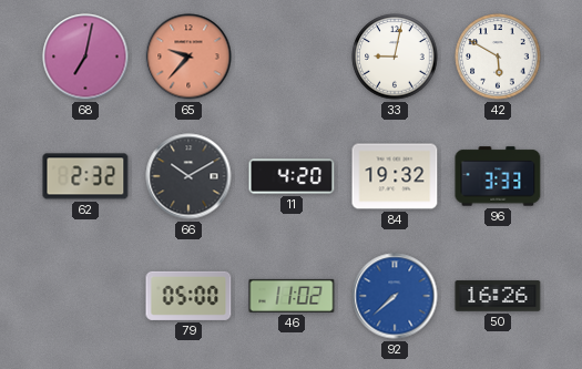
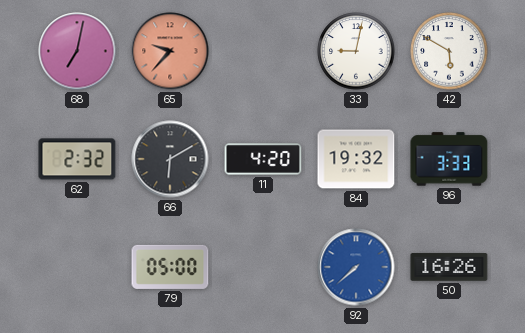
66: 10:10 -> 6:10 (170, 159)
46: 11:02 -> none (292, 296)
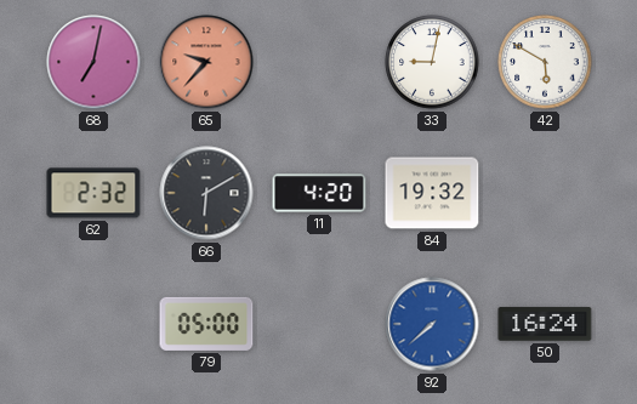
96: 3:33 -> none (449, 159)
50: 16:26 -> 16:24 (545, 324)
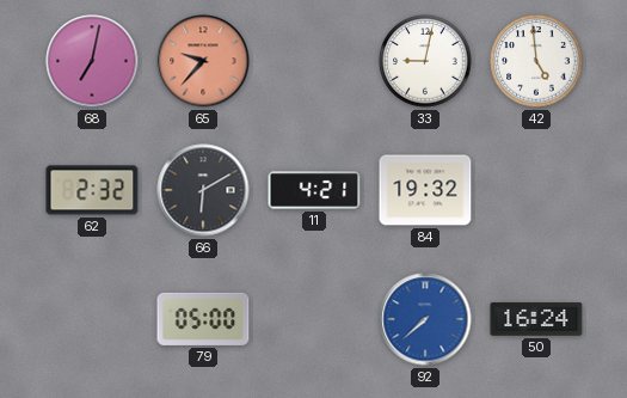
42: 5:50 -> 4:59 (536, 61)
11: 4:20 -> 4:21 (314, 190)
